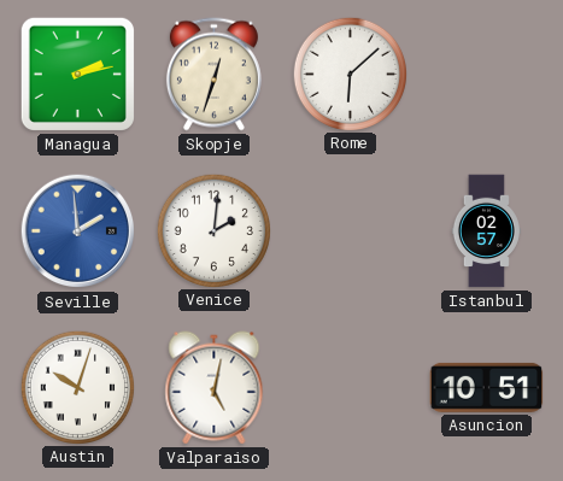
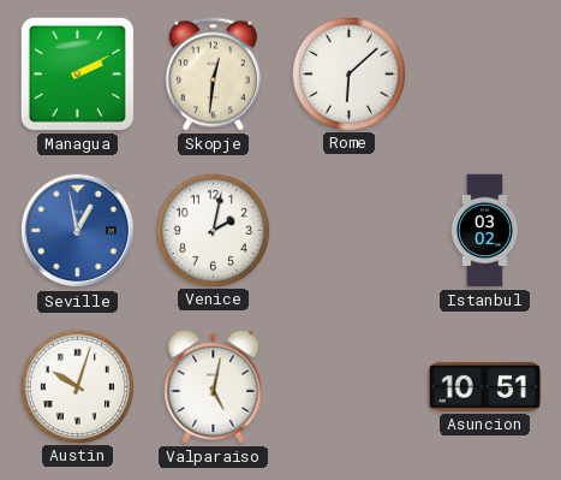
Managua: 2:13 -> 2:10 (77, 73)
Skopje: 12:33 -> 12:31 (213, 75)
Seville: 1:59 -> 12:58 (78, 231)
Venice: 2:01 -> 2:02 (213, 230)
Istanbul: 02:57 -> 03:02 (484, 231)
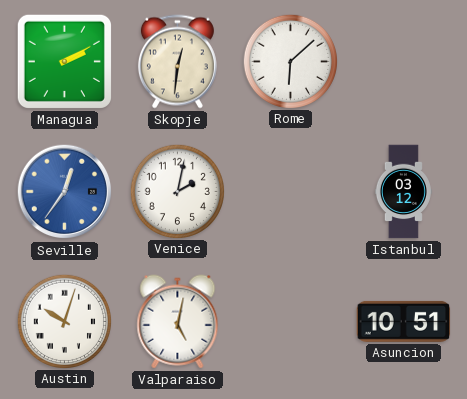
Seville: 12:58 -> 12:36 (65, 192)
Istanbul: 03:02 -> 03:12 (403, 192)
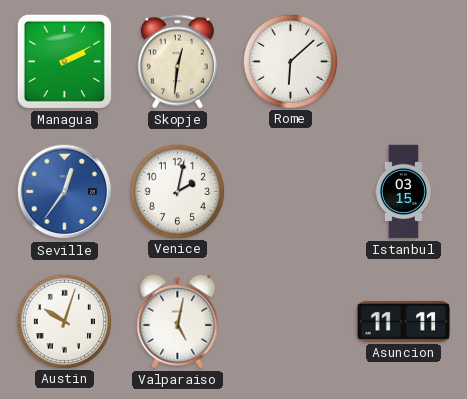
Istanbul: 03:12 -> 03:15 (403, 192)
Asuncion: 10:51 -> 11:11 (404, 321)
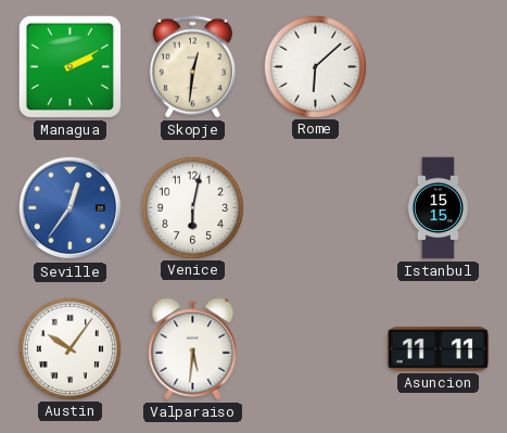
Venice: 2:02 -> 6:02 (192, 207)
Istanbul: 03:15 -> 15:15 (438, 208)
Austin: 10:03 -> 10:06 (69, 348)
Valparaiso: 5:02 -> 5:31 (193, 349)
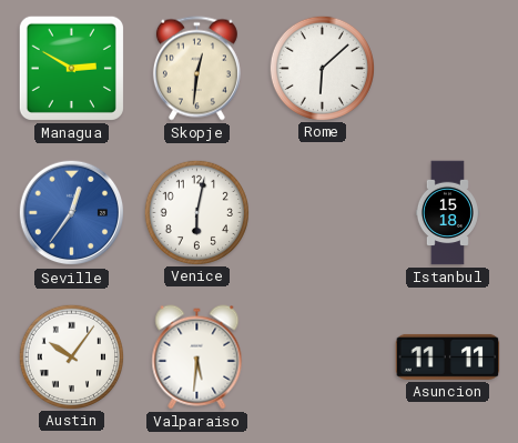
Managua: 2:10 -> 2:50 (71, 68)
Istanbul: 15:15 -> 15:18 (447, 213)
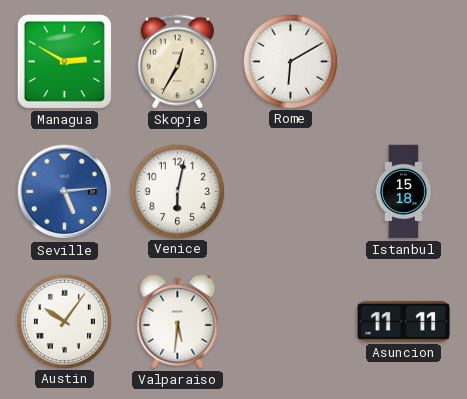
Skopje: 12:31 -> 12:35 (177, 62)
Rome: 6:08 -> 6:10 (290, 61)
Seville: 12:36 -> 5:14 (65, 192)
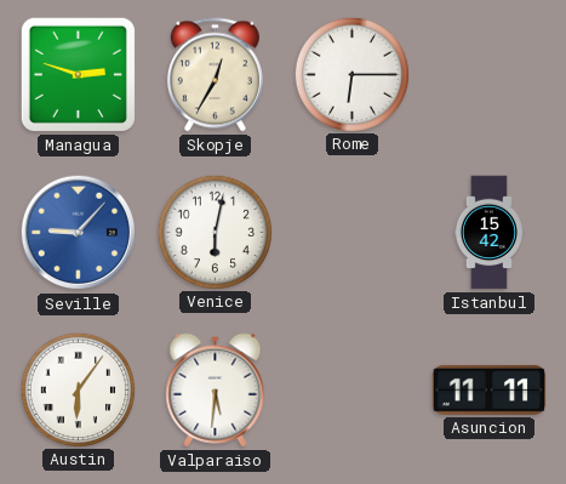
Managua: 2:50 -> 2:48 (78, 74)
Rome: 6:10 -> 6:15 (351, 74)
Seville: 5:14 -> 9:07 (79, 233)
Istanbul: 15:18 -> 15:42 (488, 233)
Austin: 10:06 -> 6:06 (78, 389)
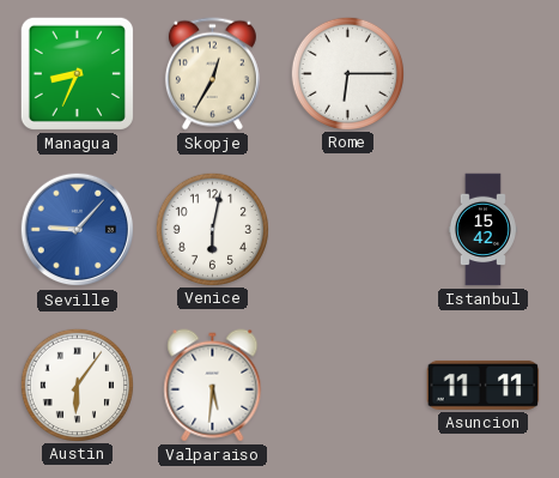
Managua: 2:48 -> 8:34 (77, 73)
